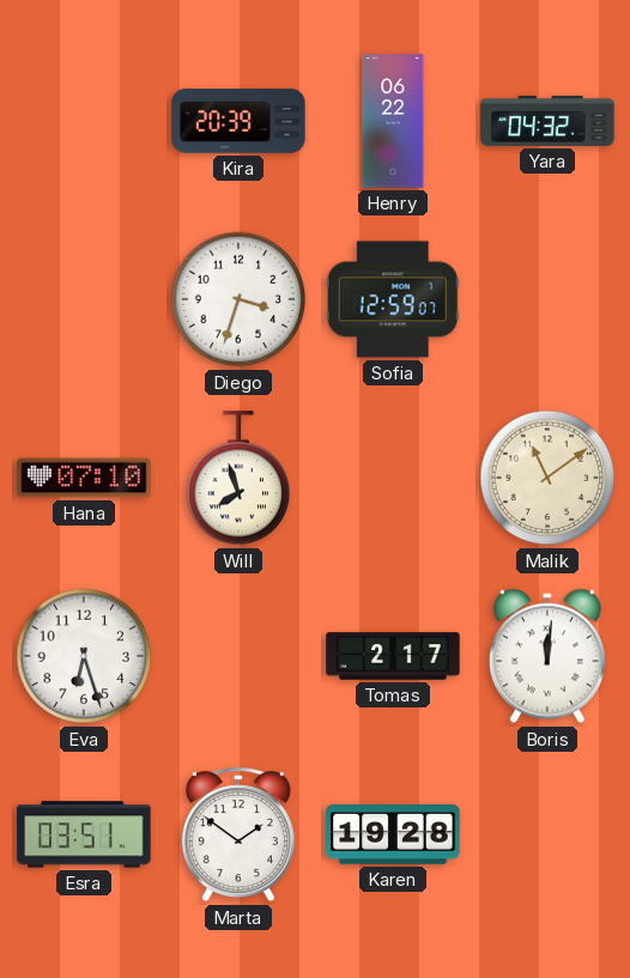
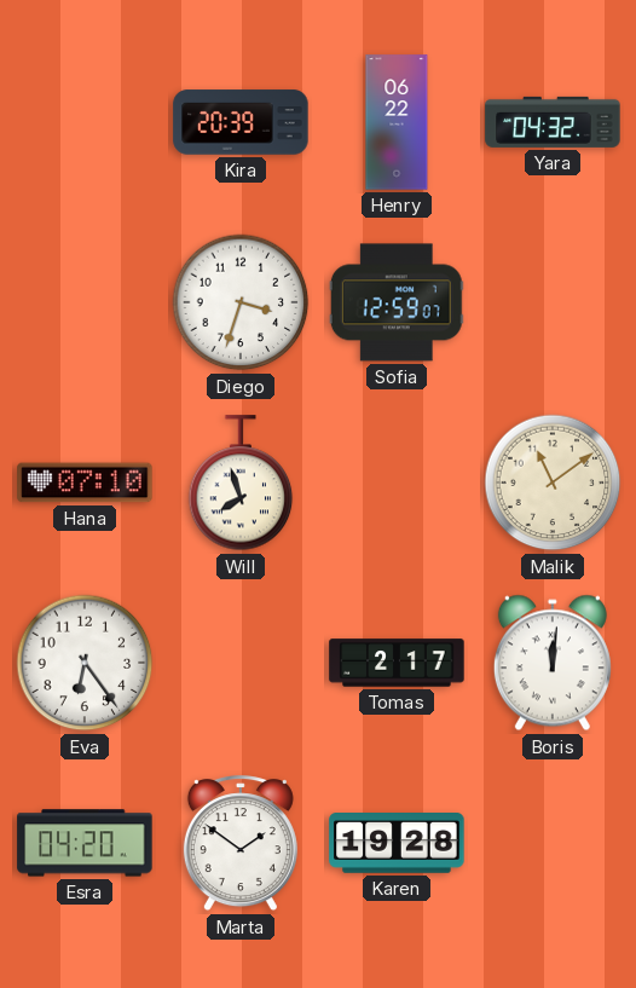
Eva: 6:27 -> 6:24 (85, 663)
Esra: 03:51 -> 04:20 (85, 843)
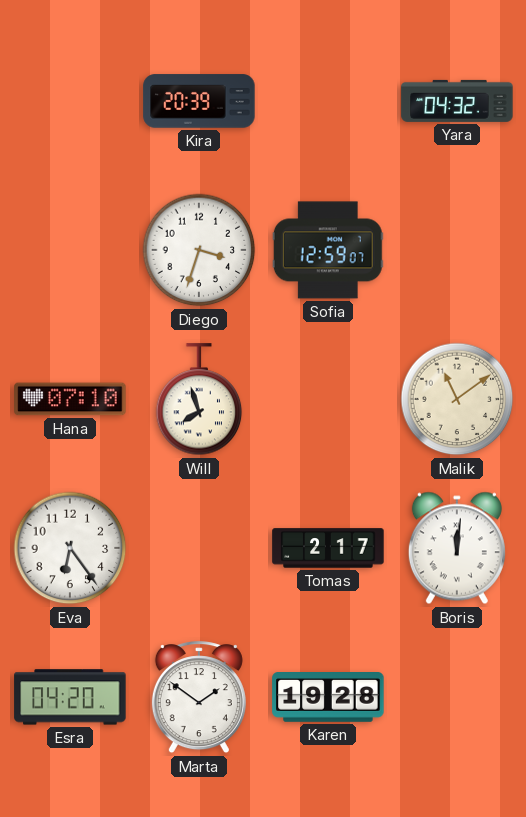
Henry: 06:22 -> none (397, 122)
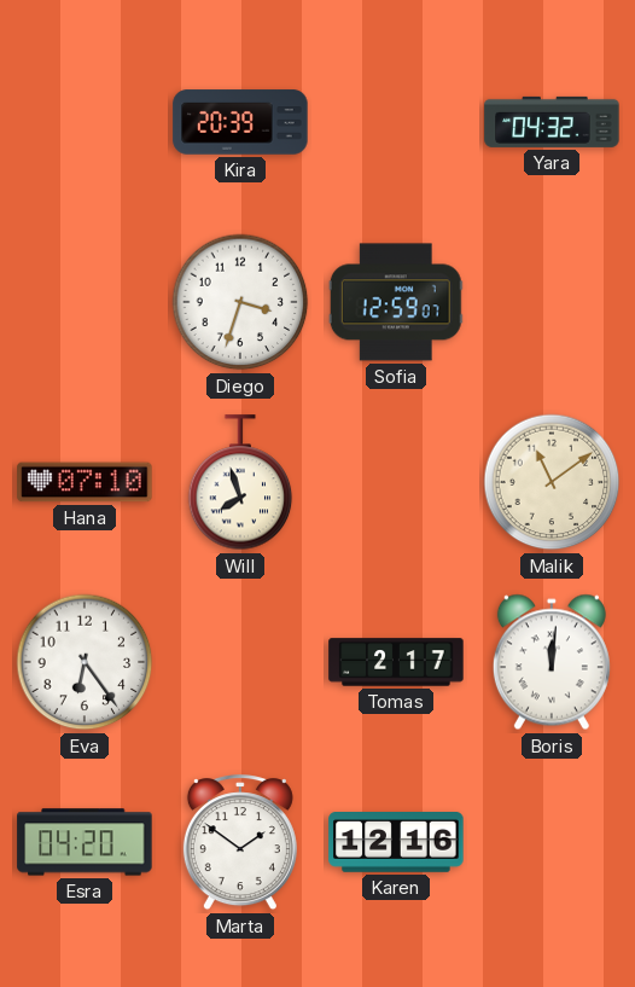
Karen: 19:28 -> 12:16 (396, 843)
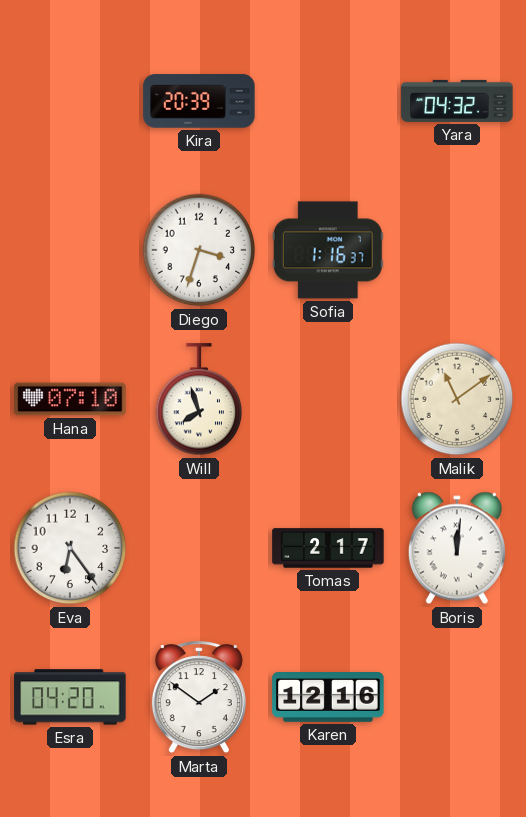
Sofia: 12:59 -> 1:16 (328, 250)
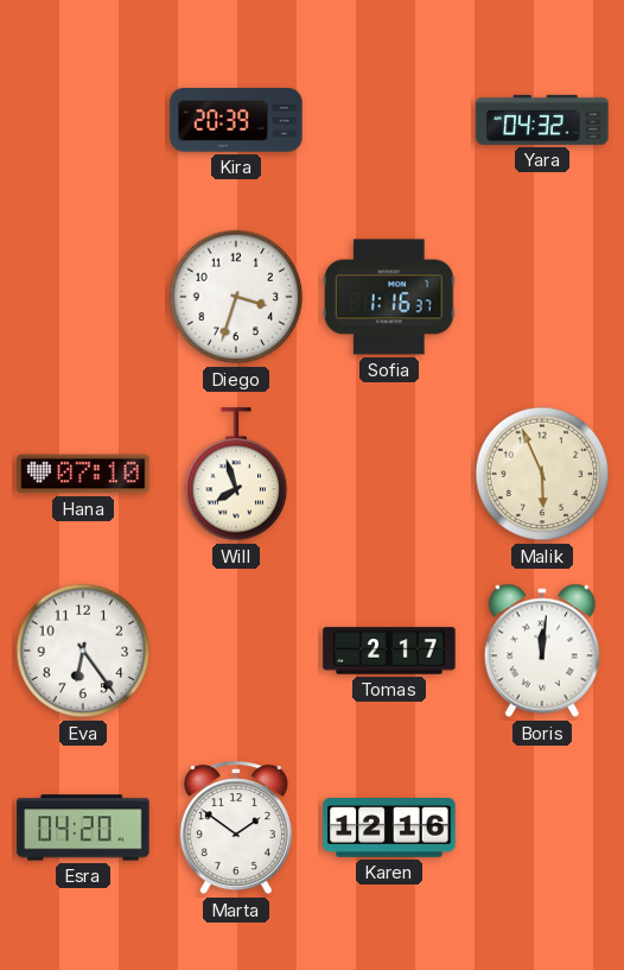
Malik: 11:09 -> 5:56 (542, 474)
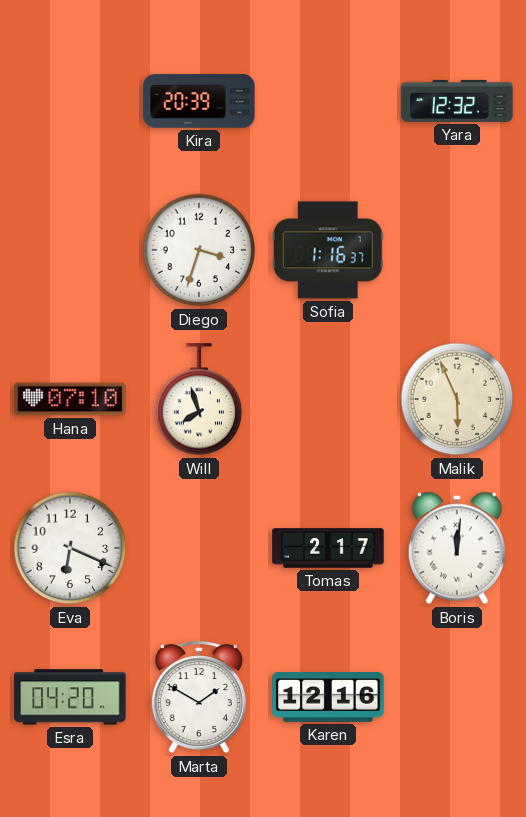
Yara: 04:32 -> 12:32 (457, 101)
Eva: 6:24 -> 6:19 (70, 548)
Marta: 1:51 -> 1:50 (199, 698)
